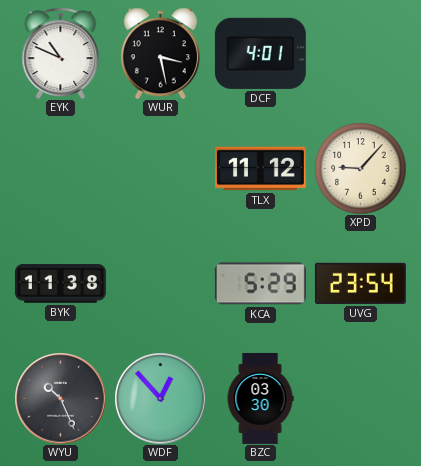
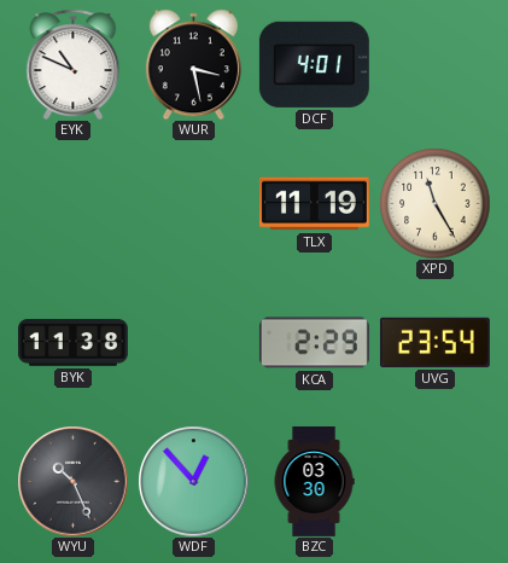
TLX: 11:12 -> 11:19 (314, 204)
XPD: 9:07 -> 11:25 (434, 203)
KCA: 5:29 -> 2:29 (314, 343)
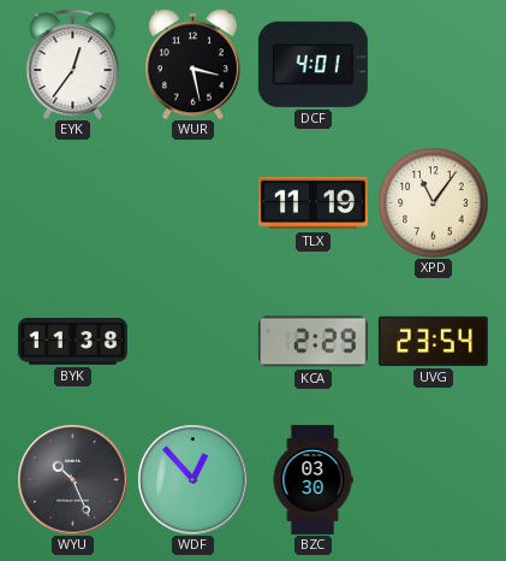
EYK: 10:49 -> 12:36 (73, 64)
XPD: 11:25 -> 11:06 (433, 202)
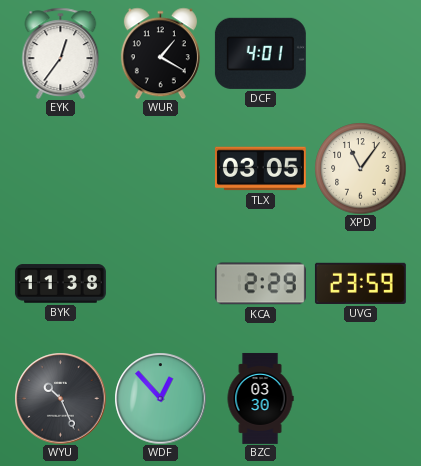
WUR: 3:28 -> 1:20 (160, 53)
TLX: 11:19 -> 03:05 (260, 169)
UVG: 23:54 -> 23:59 (360, 283)
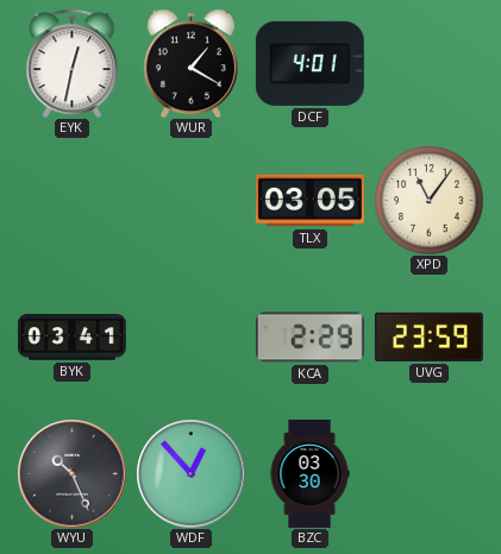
EYK: 12:36 -> 12:32 (73, 63)
BYK: 11:38 -> 03:41 (71, 338)
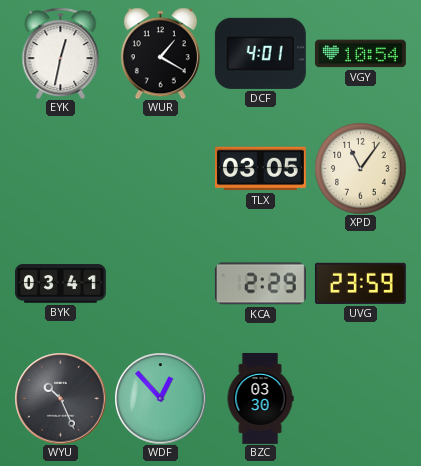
VGY: none -> 10:54 (360, 54)
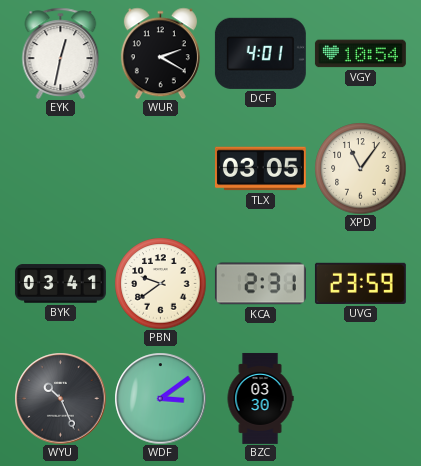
WUR: 1:20 -> 2:20 (160, 53)
PBN: none -> 9:39 (160, 283)
KCA: 2:29 -> 2:31 (260, 284)
WDF: 12:53 -> 3:09 (160, 398)
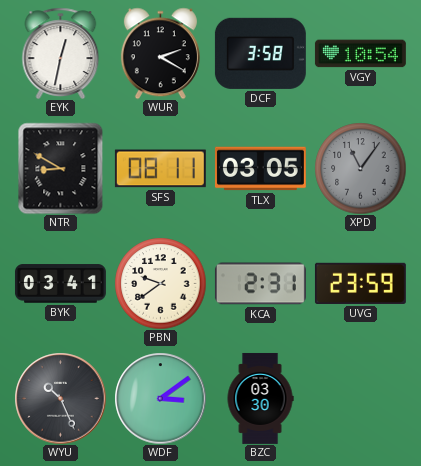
DCF: 4:01 -> 3:58 (260, 53)
NTR: none -> 8:50 (61, 168)
SFS: none -> 08:11 (160, 169)
XPD dial: cream -> grey (360, 168)
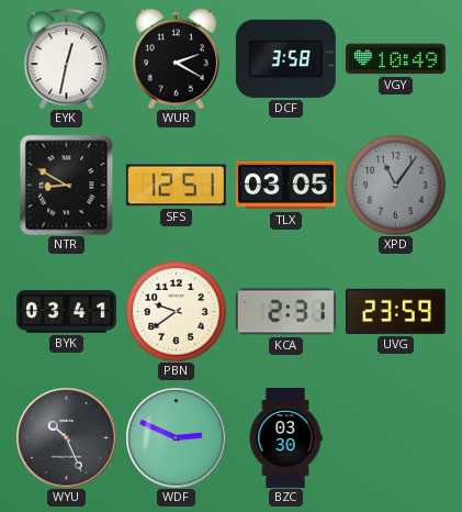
VGY: 10:54 -> 10:49 (395, 59)
SFS: 08:11 -> 12:51 (176, 186)
WDF: 3:09 -> 2:49 (176, 437)
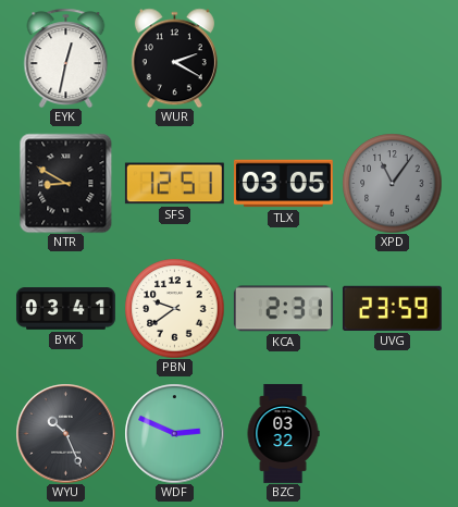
DCF: 3:58 -> none (285, 58)
VGY: 10:49 -> none (395, 59)
BZC: 03:30 -> 03:32 (283, 433)
